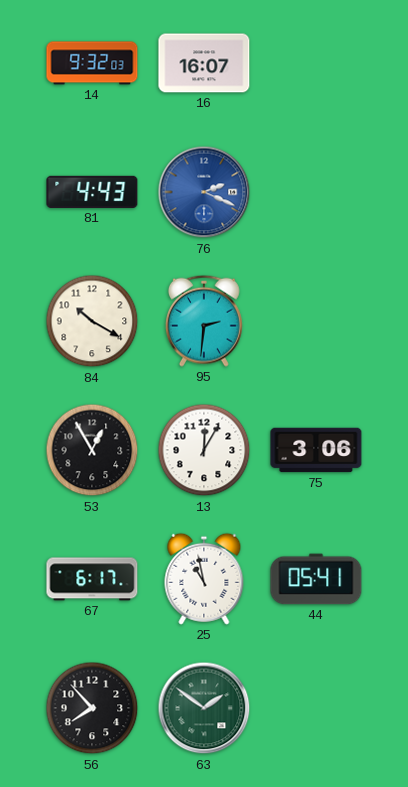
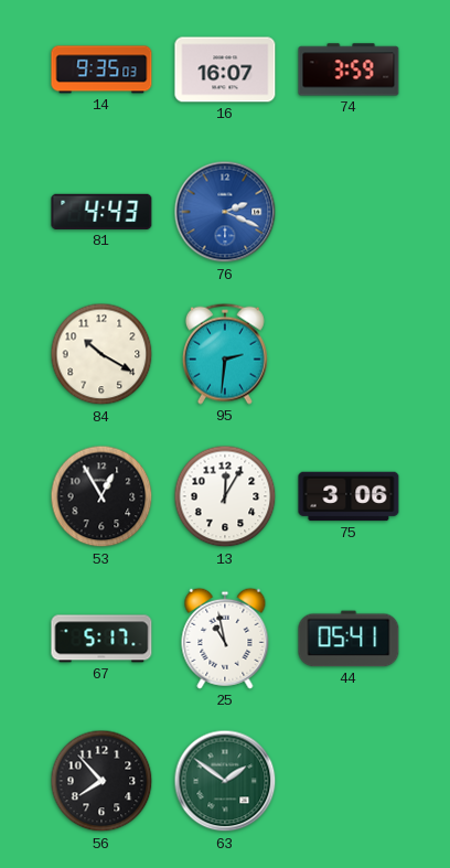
14: 9:32 -> 9:35 (101, 69)
74: none -> 3:59 (349, 69)
67: 6:17 -> 5:17 (101, 639)
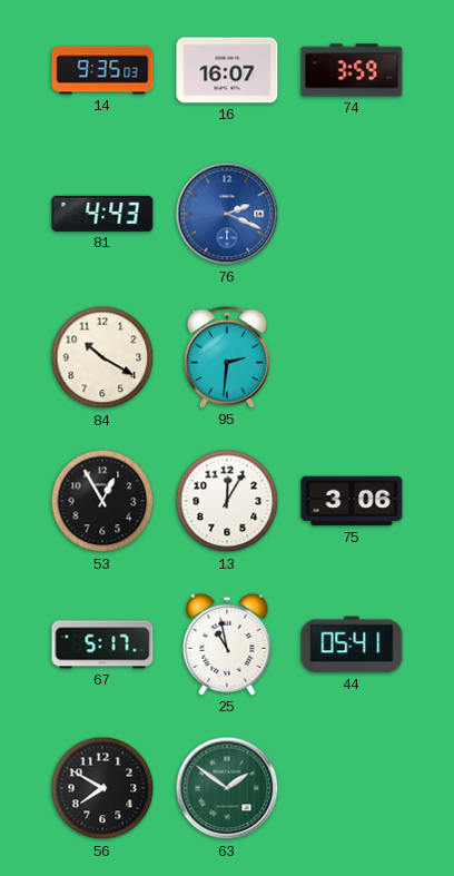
56: 7:53 -> 7:50 (102, 788)
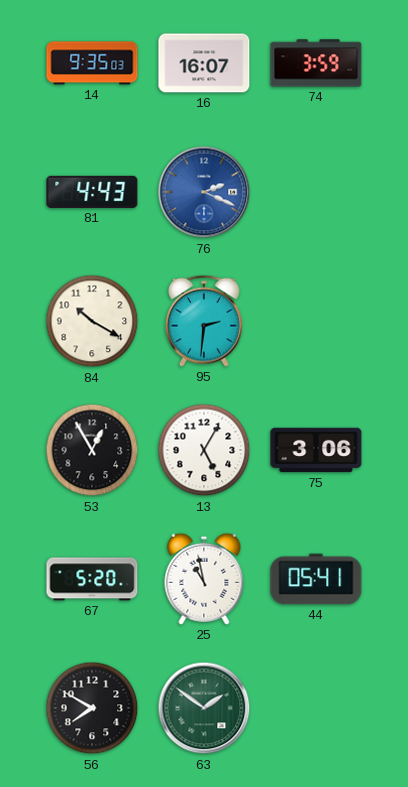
13: 12:05 -> 5:05 (204, 450)
67: 5:17 -> 5:20 (92, 579)
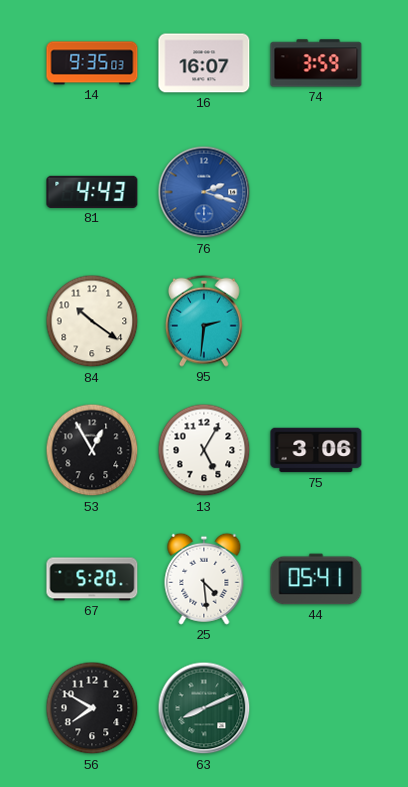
76: 2:19 -> 2:18 (204, 192)
84: 10:20 -> 10:21 (92, 321)
25: 10:58 -> 4:29 (204, 579)
63: 1:51 -> 8:11 (204, 708)
